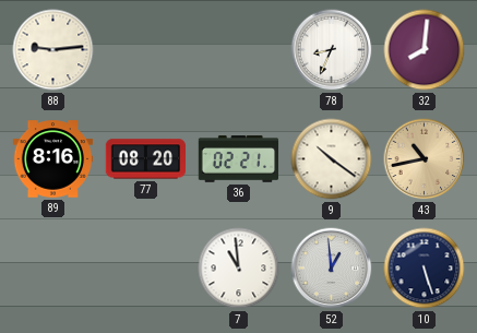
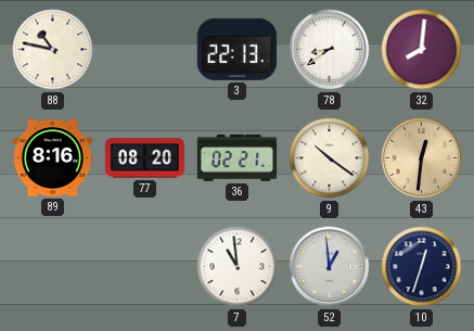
88: 9:14 -> 10:47 (53, 50)
3: none -> 22:13 (236, 49)
78: 8:34 -> 8:39 (330, 50)
43: 10:43 -> 12:31 (422, 158)
10: 5:27 -> 12:33 (422, 267)
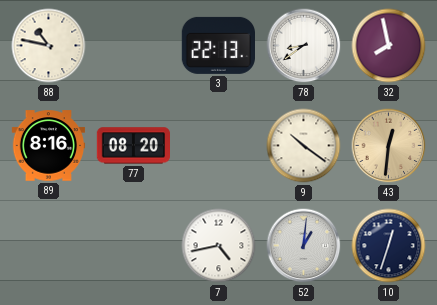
32: 8:01 -> 7:58 (389, 46)
36: 02:21 -> none (238, 158)
7: 10:59 -> 4:43 (219, 246)
52: 12:59 -> 1:01 (304, 246)
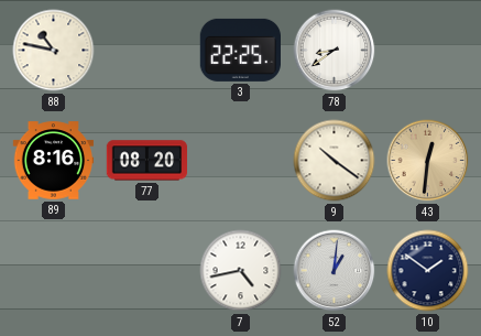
3: 22:13 -> 22:25 (240, 50)
32: 7:58 -> none (389, 46)
10: 12:33 -> 1:51 (428, 271)
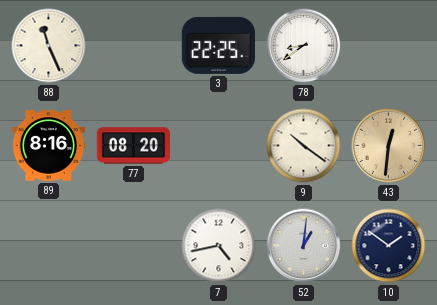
88: 10:47 -> 11:26 (49, 46)
